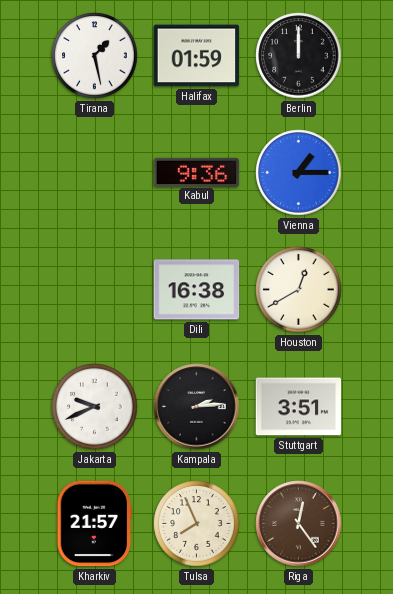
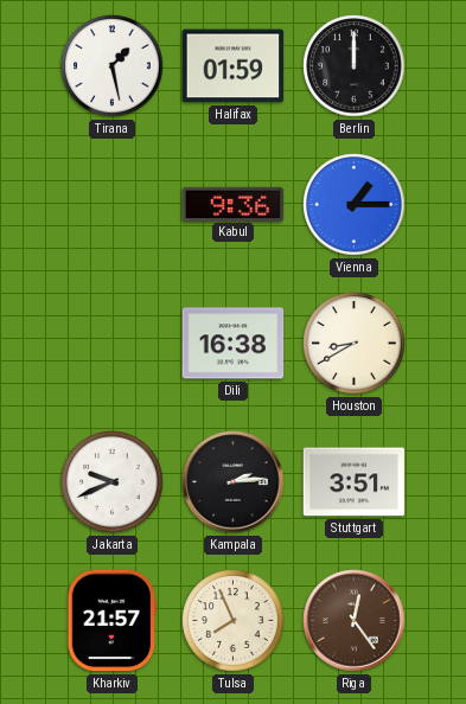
Houston: 12:40 -> 8:40 (355, 344)
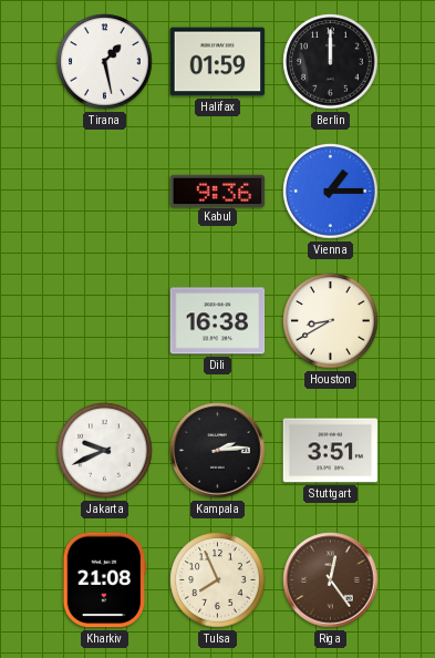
Kharkiv: 21:57 -> 21:08 (105, 580)
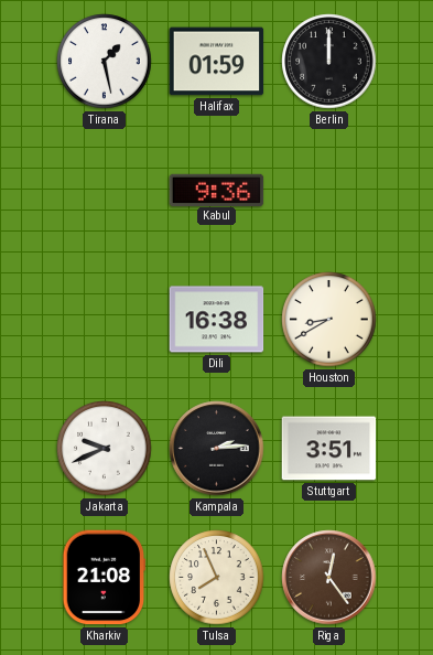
Vienna: 1:15 -> none (331, 192)
